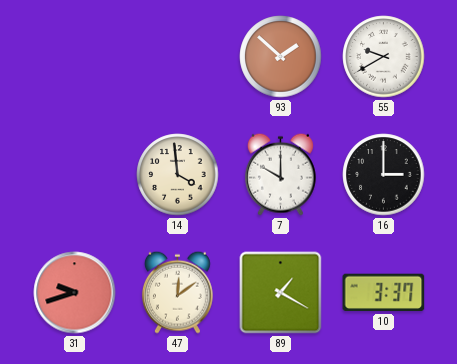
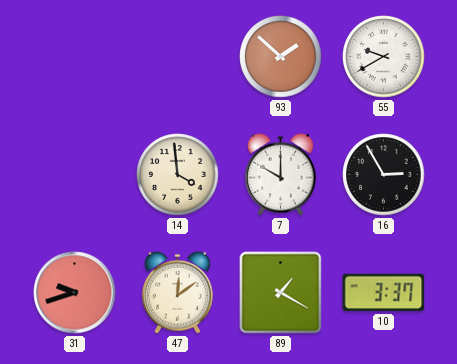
16: 3:00 -> 2:55 (384, 175)
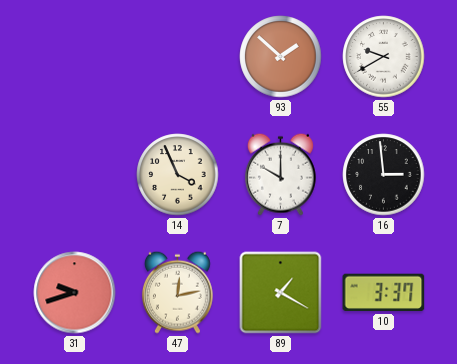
14: 3:59 -> 3:56 (178, 175)
16: 2:55 -> 2:59 (384, 175)
47: 12:09 -> 12:13 (177, 292)
